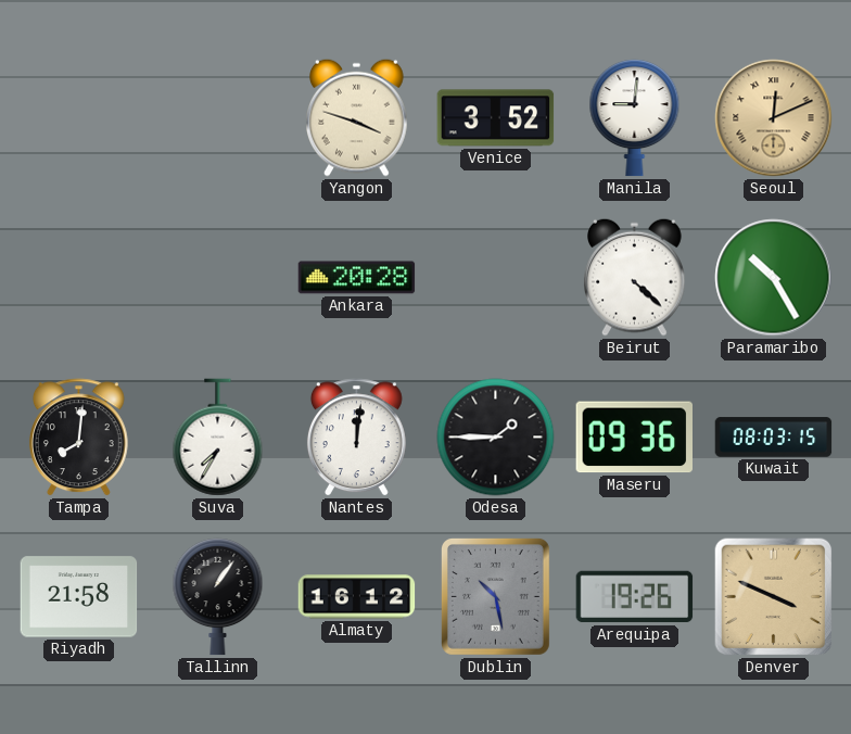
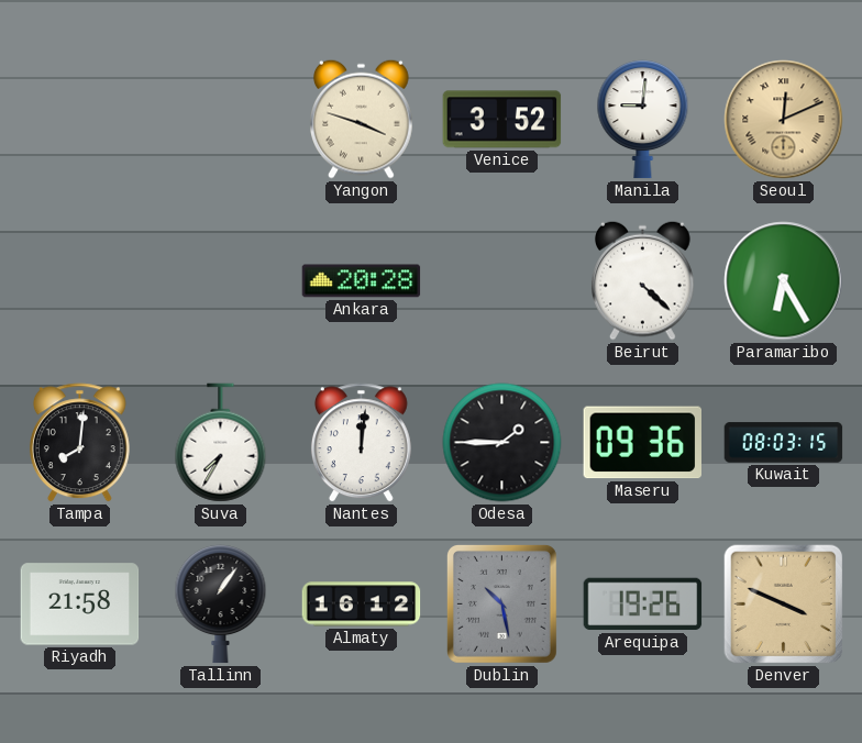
Paramaribo: 10:25 -> 6:25 (784, 281)
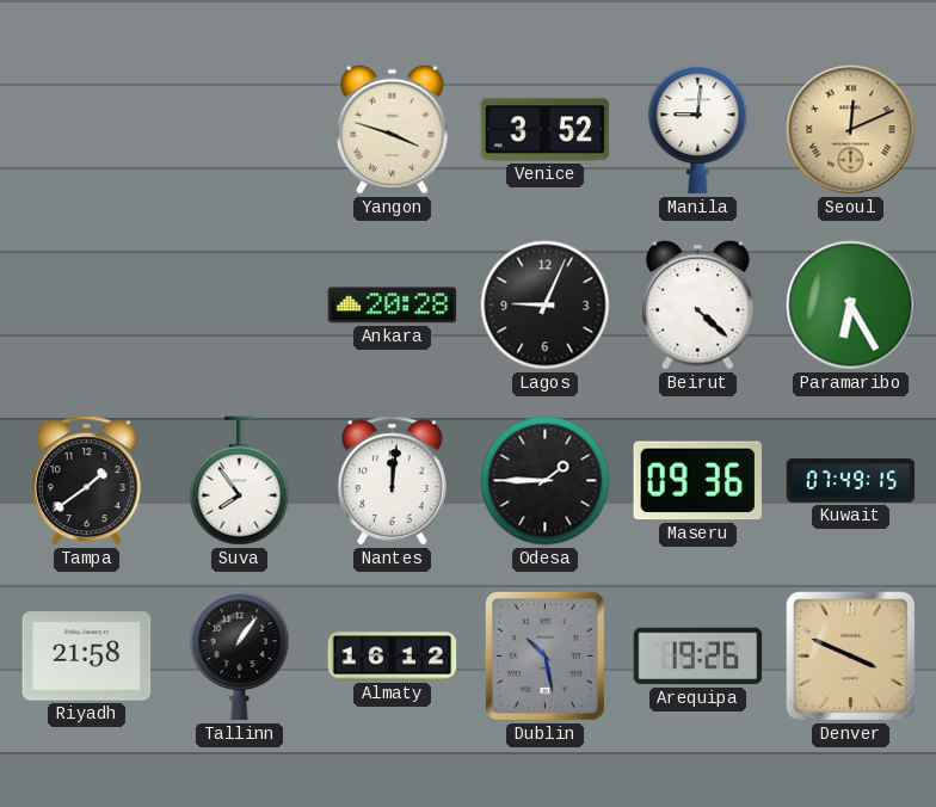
Lagos: none -> 9:04 (546, 306)
Tampa: 8:01 -> 1:39 (86, 481)
Suva: 7:35 -> 7:54 (240, 481)
Kuwait: 08:03 -> 07:49 (851, 481)
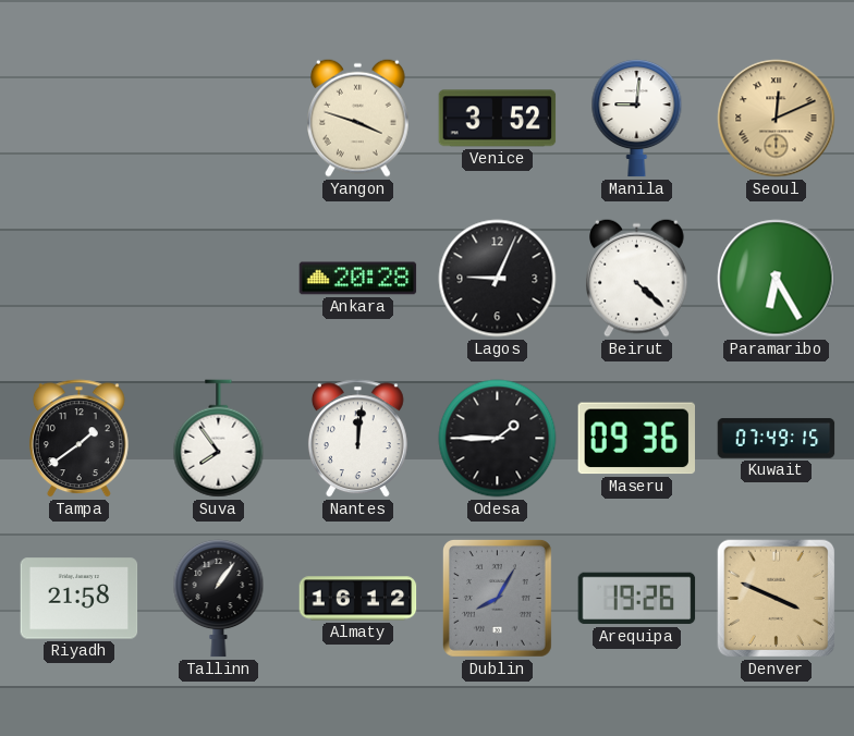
Dublin: 10:28 -> 8:05 (497, 598)
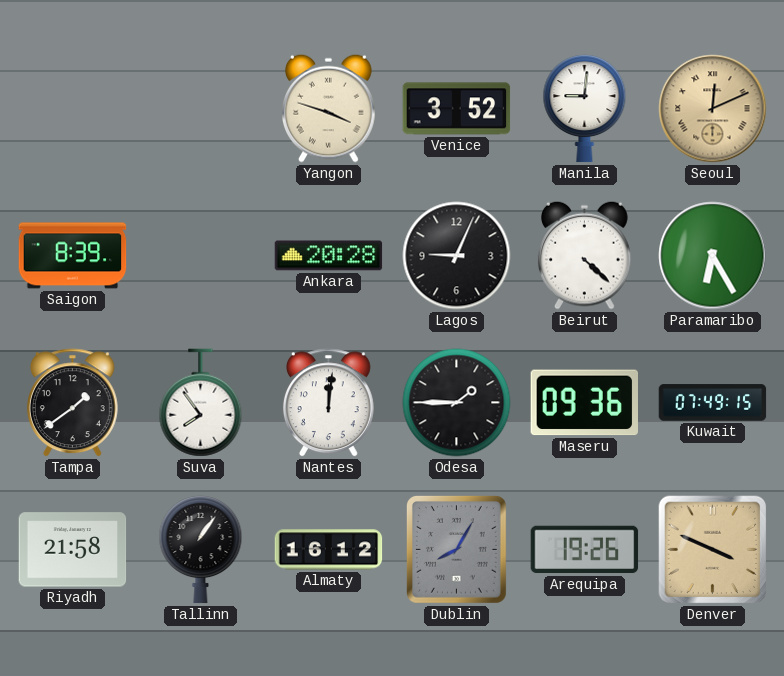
Saigon: none -> 8:39 (73, 256)
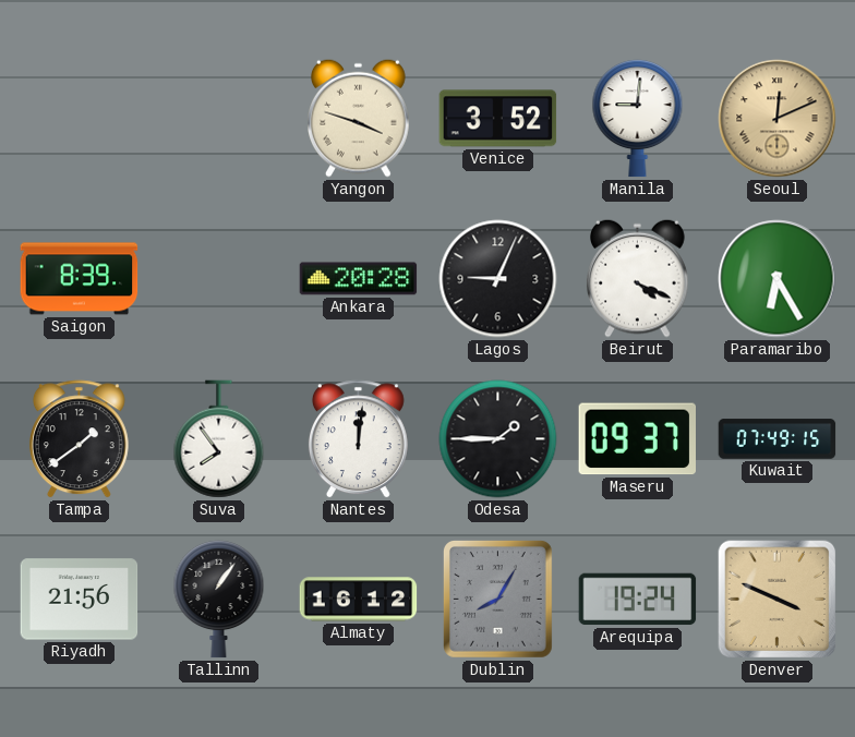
Beirut: 4:22 -> 4:19 (638, 278)
Maseru: 09:36 -> 09:37 (637, 439)
Riyadh: 21:58 -> 21:56 (80, 600)
Arequipa: 19:26 -> 19:24 (638, 600)
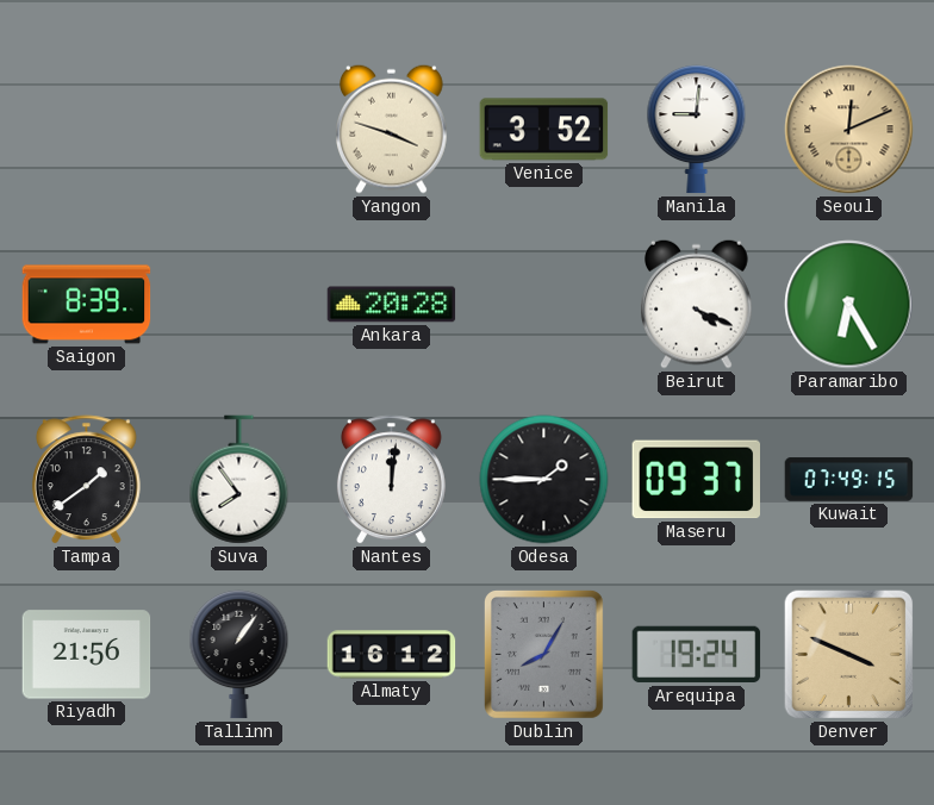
Lagos: 9:04 -> none (498, 279)
